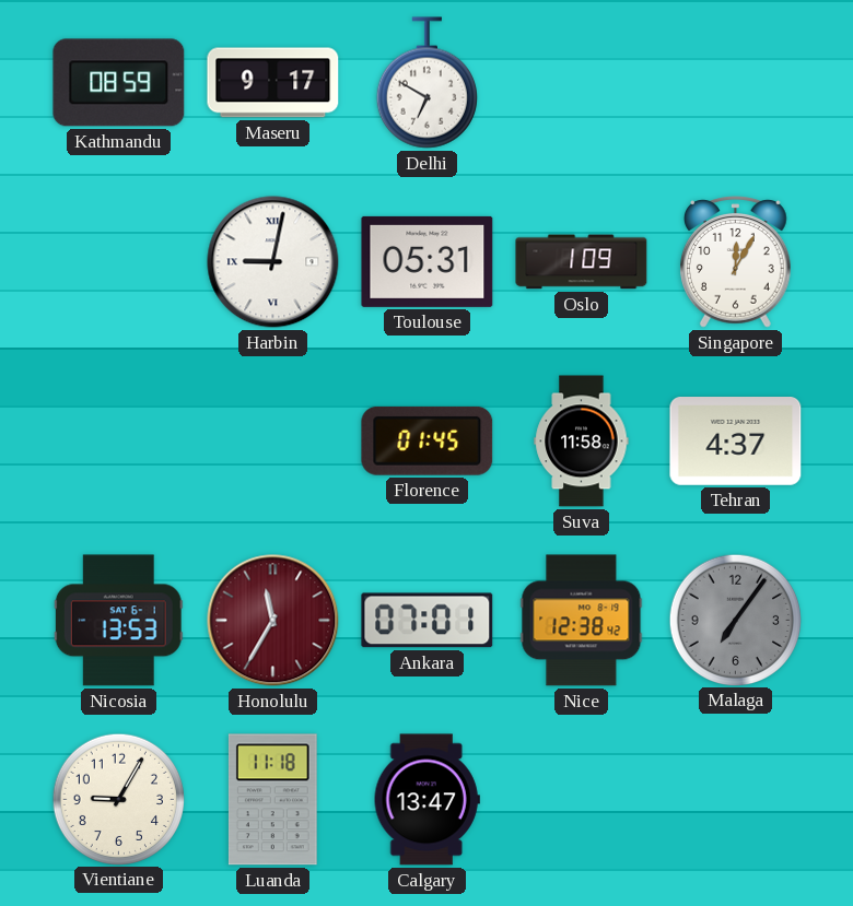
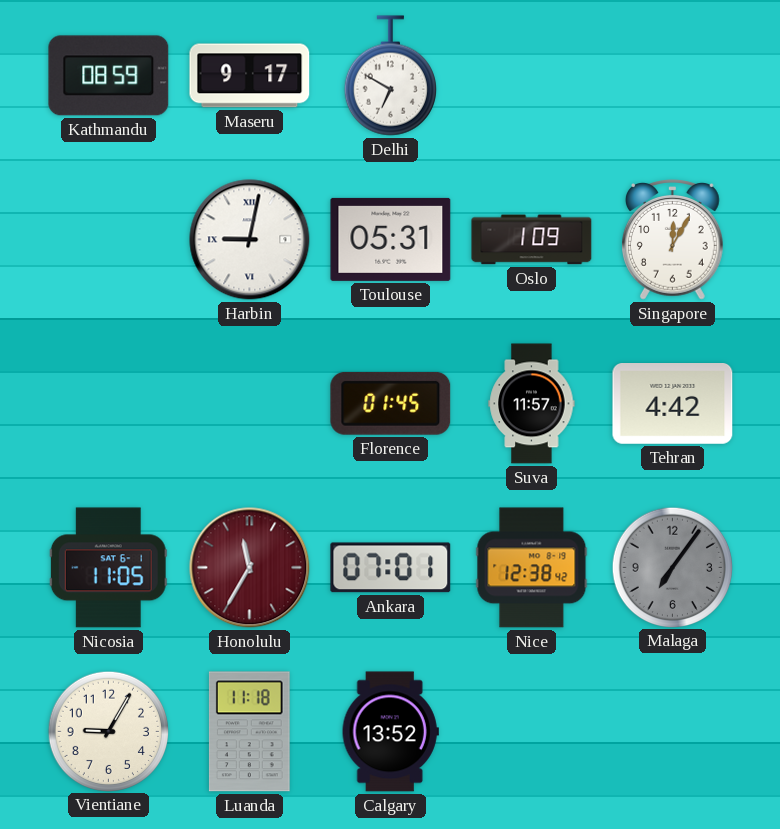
Suva: 11:58 -> 11:57 (532, 404)
Tehran: 4:37 -> 4:42 (673, 404)
Nicosia: 13:53 -> 11:05 (108, 568)
Calgary: 13:47 -> 13:52 (390, 732)
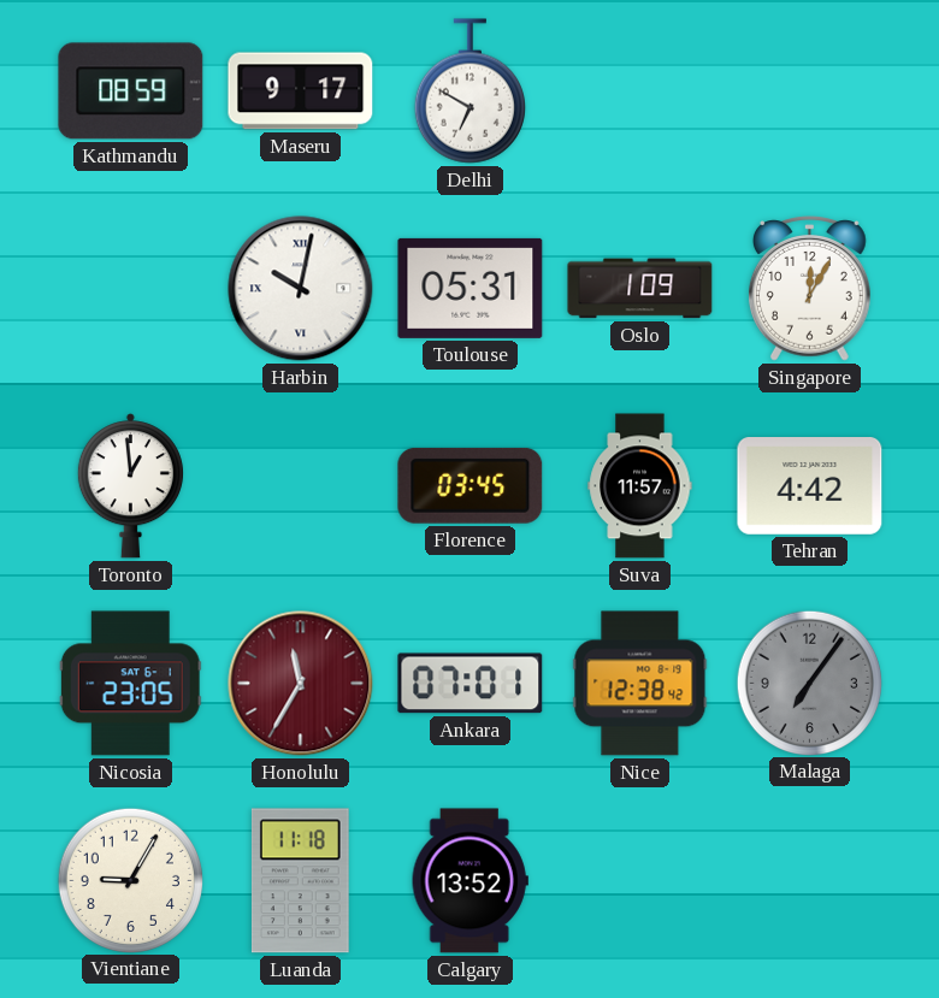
Harbin: 9:02 -> 10:02 (301, 289)
Toronto: none -> 12:59 (130, 486)
Florence: 01:45 -> 03:45 (471, 485)
Nicosia: 11:05 -> 23:05 (130, 684)
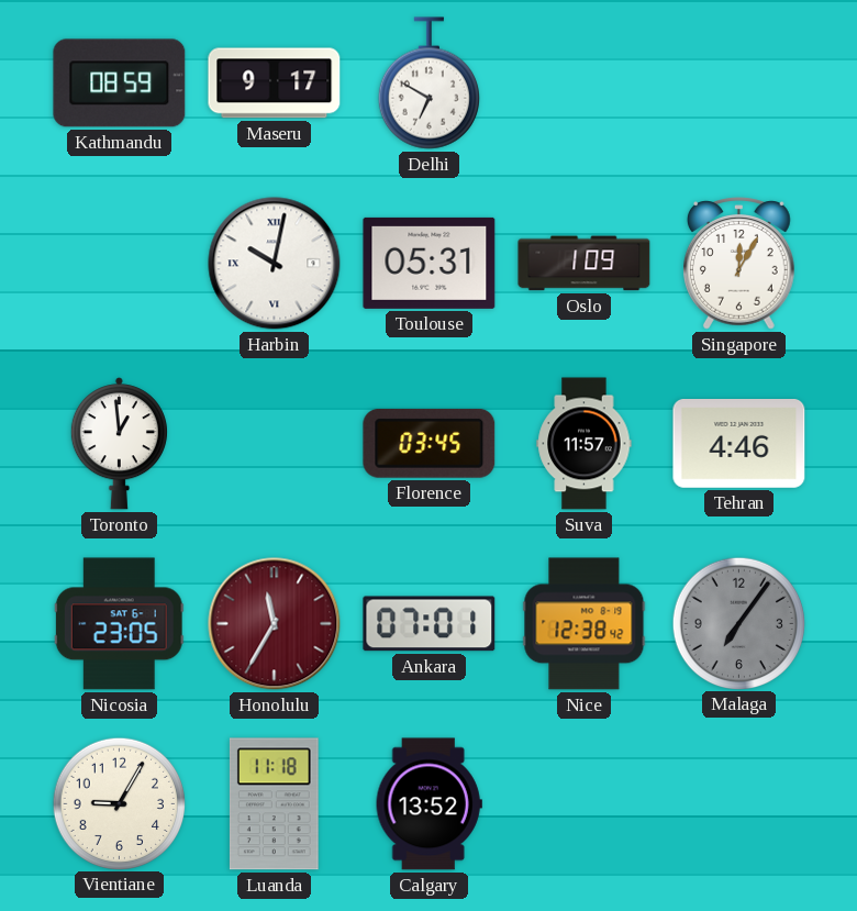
Tehran: 4:42 -> 4:46 (739, 444)
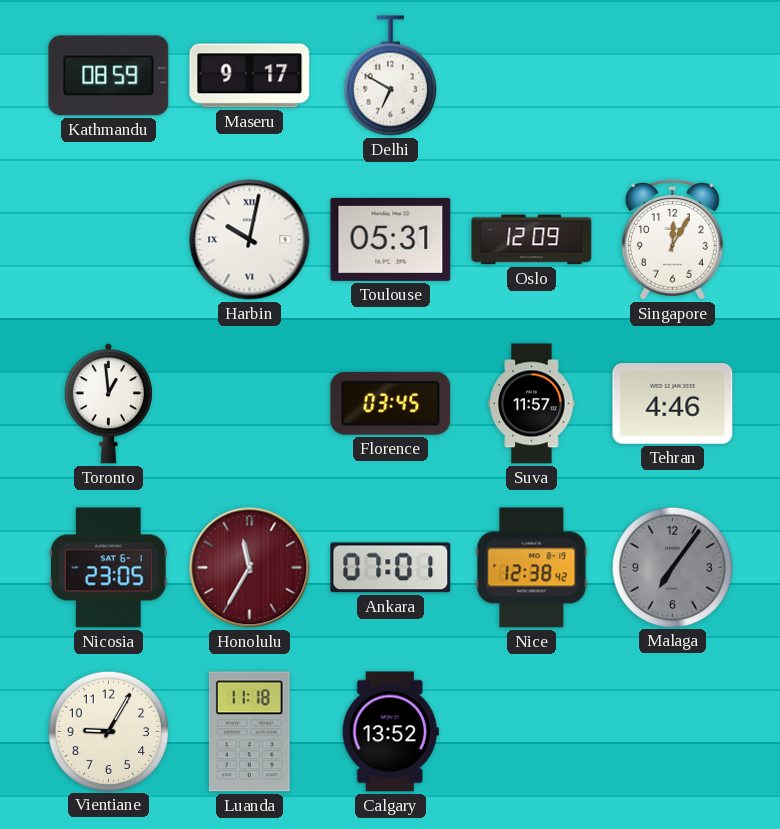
Oslo: 1:09 -> 12:09 (532, 240)
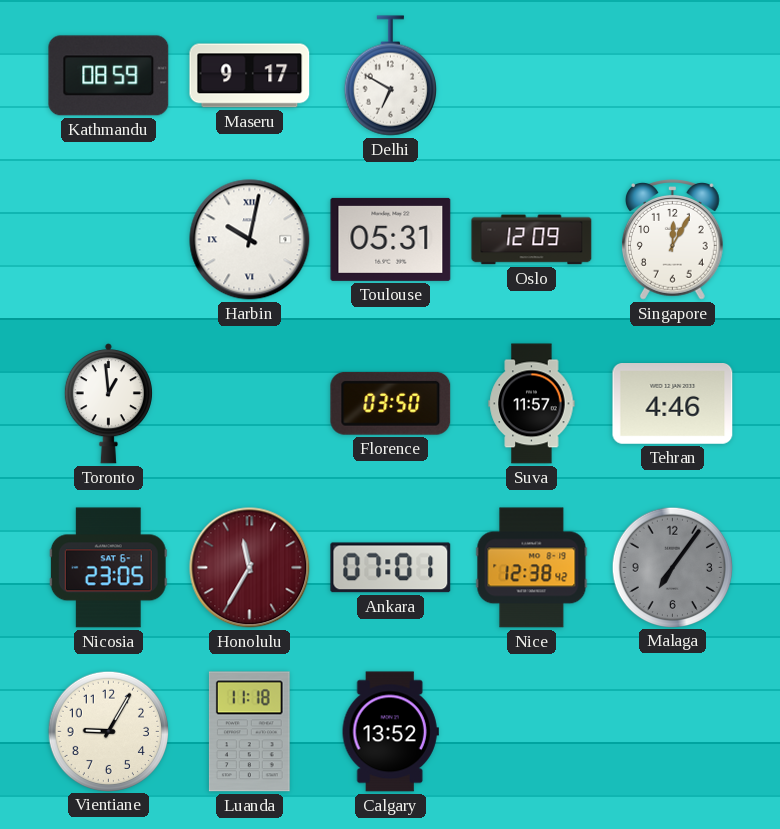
Florence: 03:45 -> 03:50 (391, 403)
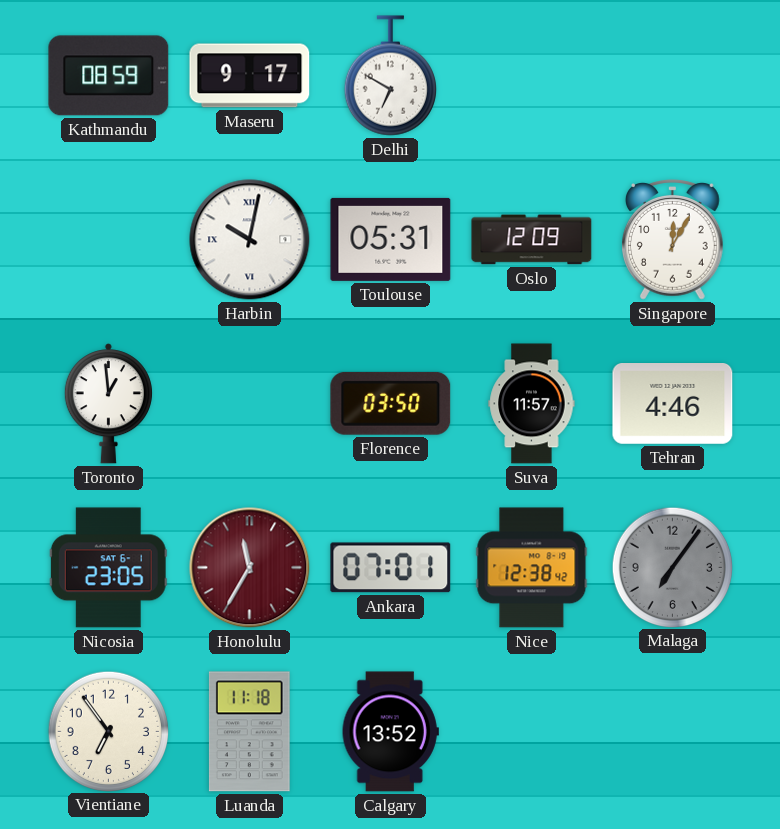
Vientiane: 9:05 -> 6:54 (108, 731)
